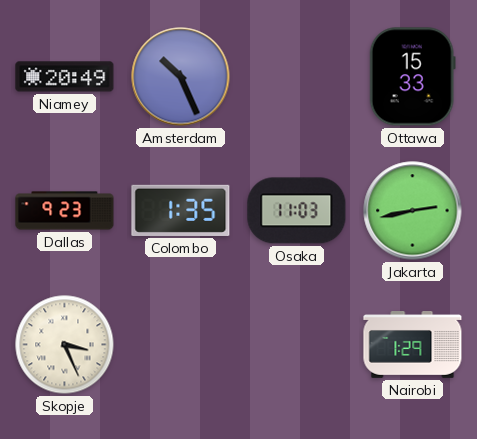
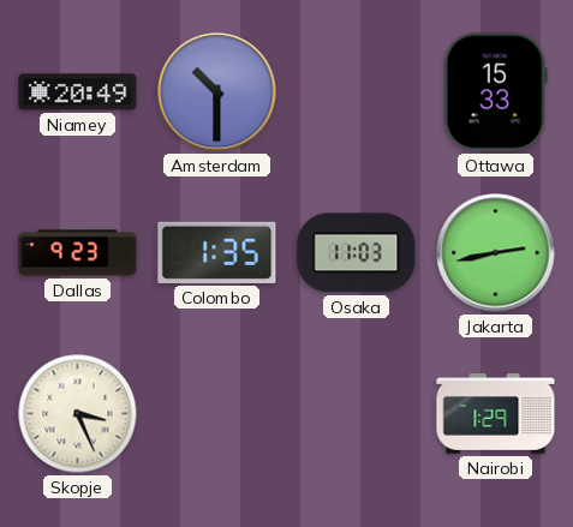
Amsterdam: 10:26 -> 10:30 (217, 92)
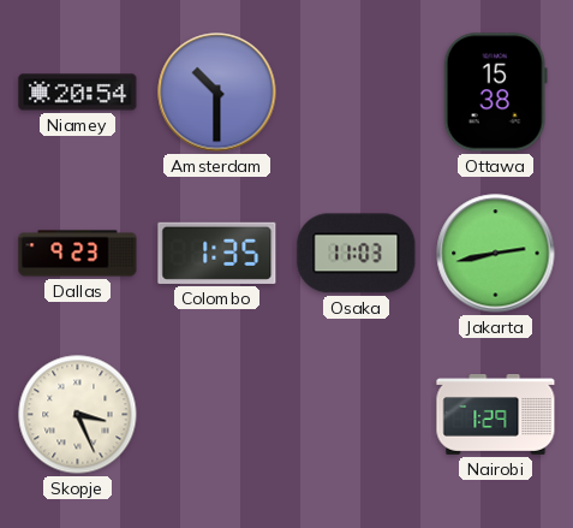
Niamey: 20:49 -> 20:54 (78, 93)
Ottawa: 15:33 -> 15:38 (495, 93)
